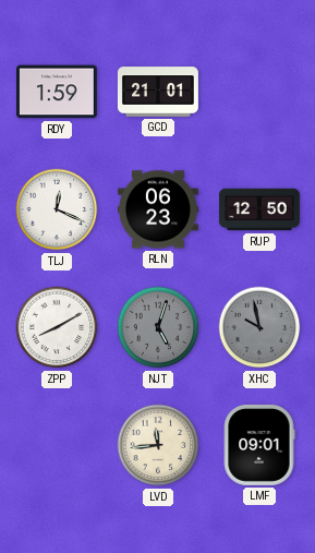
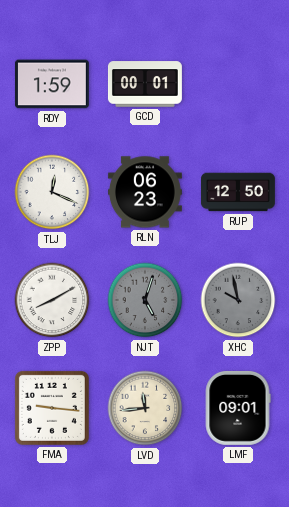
GCD: 21:01 -> 00:01 (145, 84)
FMA: none -> 9:16 (52, 408)
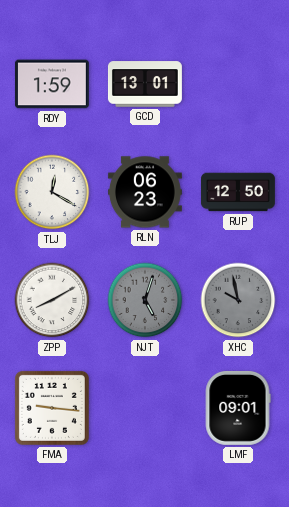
GCD: 00:01 -> 13:01 (145, 84)
TLJ: 12:19 -> 12:20 (52, 192)
LVD: 11:44 -> none (145, 408)
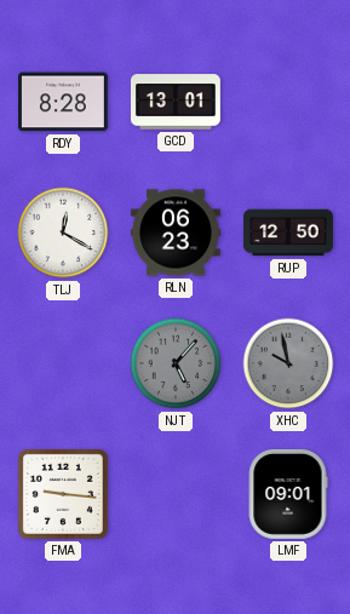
RDY: 1:59 -> 8:28 (63, 102)
ZPP: 8:10 -> none (52, 300)
NJT: 5:03 -> 5:07 (176, 363)
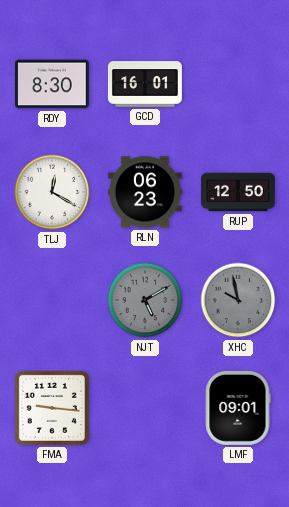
RDY: 8:28 -> 8:30 (52, 84)
GCD: 13:01 -> 16:01 (145, 84)
NJT: 5:07 -> 5:10 (145, 300)
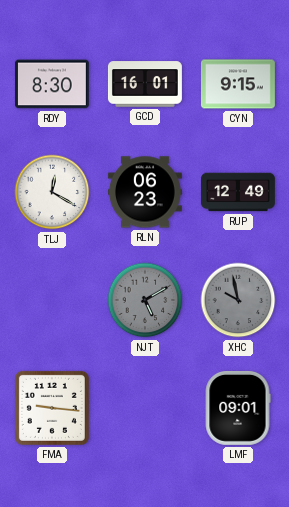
CYN: none -> 9:15 (238, 84)
RUP: 12:50 -> 12:49 (238, 192)
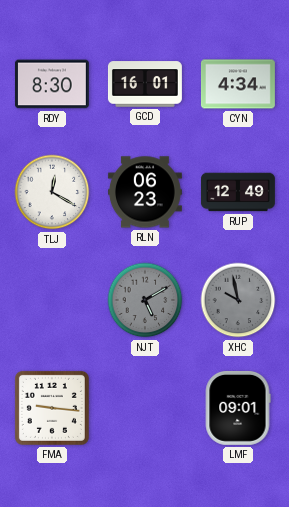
CYN: 9:15 -> 4:34 (238, 84)
